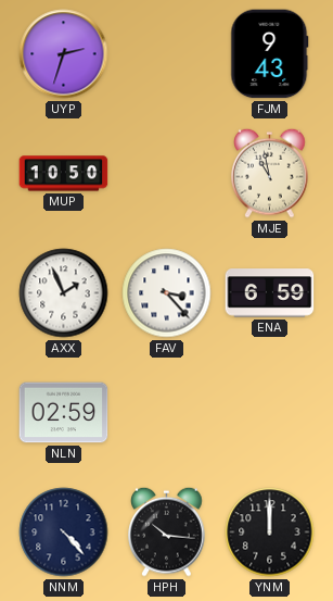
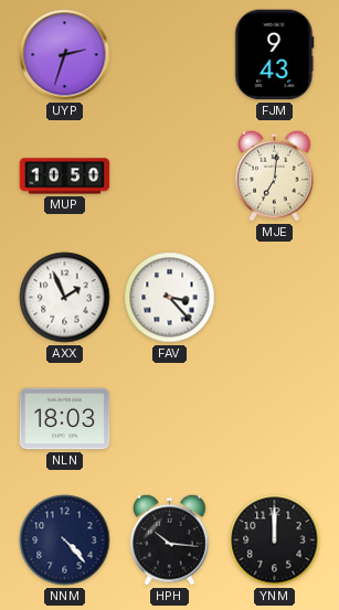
MJE: 10:58 -> 7:01 (275, 175)
ENA: 6:59 -> none (270, 293)
NLN: 02:59 -> 18:03 (65, 419)
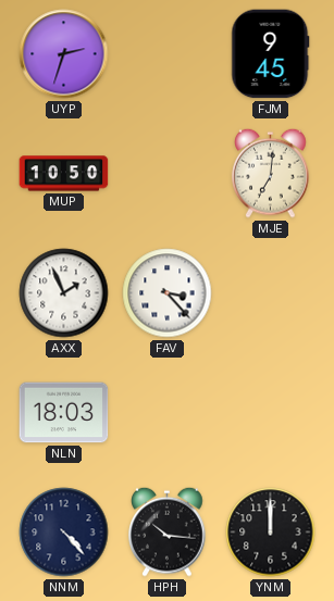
FJM: 9:43 -> 9:45 (271, 54)
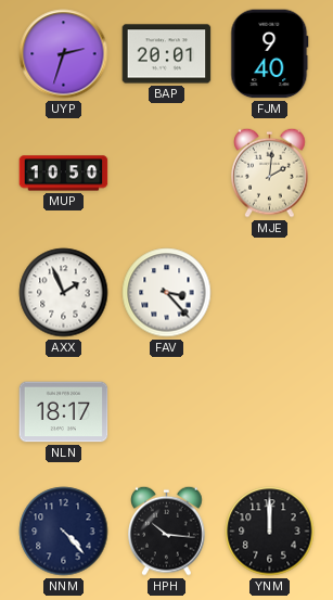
BAP: none -> 20:01 (167, 54)
FJM: 9:45 -> 9:40 (270, 54)
MJE: 7:01 -> 2:01 (270, 173)
NLN: 18:03 -> 18:17 (64, 412)
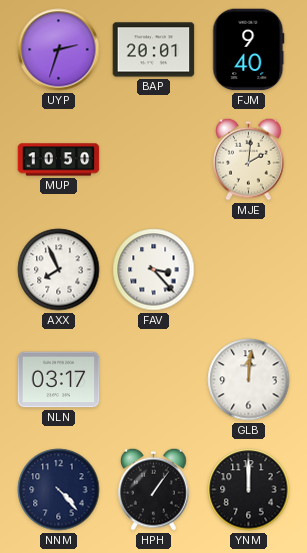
AXX: 1:56 -> 7:56 (59, 270)
NLN: 18:17 -> 03:17 (59, 380)
GLB: none -> 12:01 (249, 380)
HPH: 10:16 -> 1:06 (154, 489)
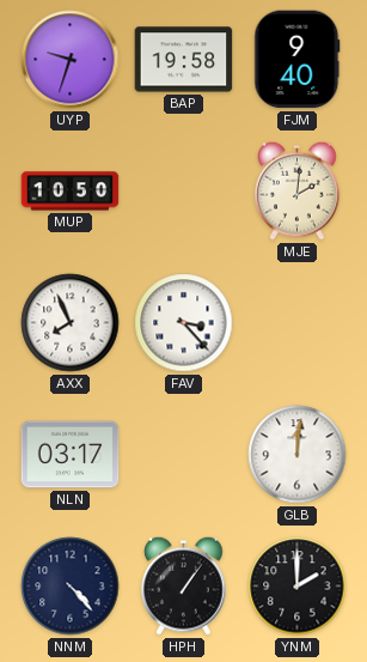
UYP: 2:33 -> 9:33 (71, 60)
BAP: 20:01 -> 19:58 (184, 60)
YNM: 12:00 -> 2:00 (298, 587)
